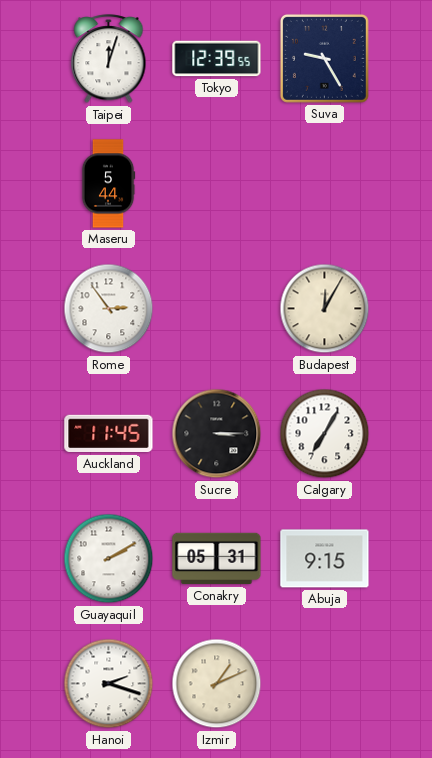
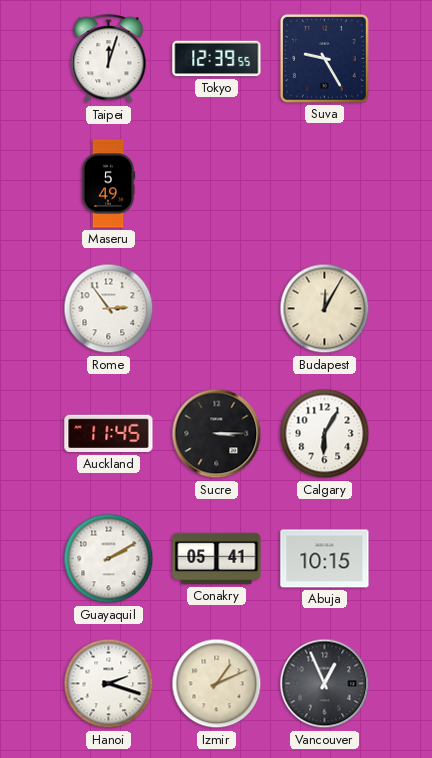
Maseru: 5:44 -> 5:49 (108, 184)
Calgary: 7:05 -> 6:05 (325, 434)
Conakry: 05:31 -> 05:41 (217, 559)
Abuja: 9:15 -> 10:15 (325, 559)
Vancouver: none -> 12:56 (325, 684)
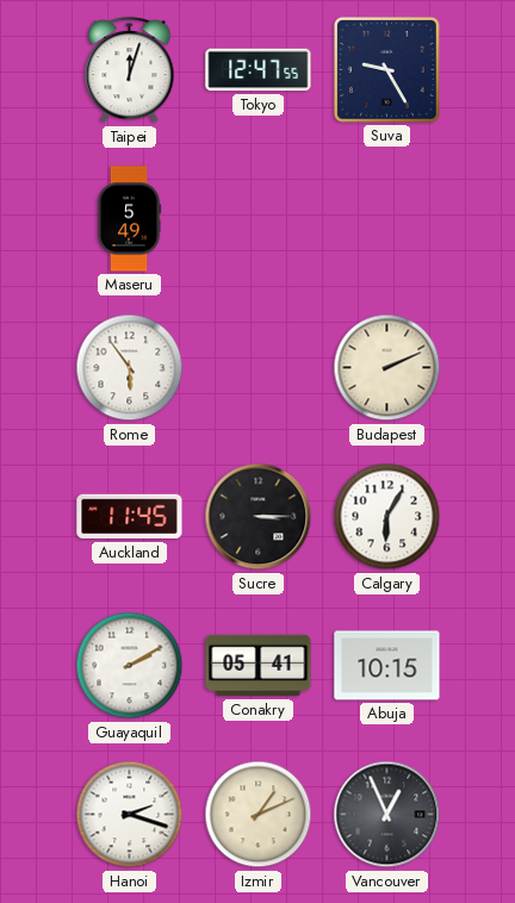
Tokyo: 12:39 -> 12:47 (259, 70)
Rome: 2:54 -> 5:54 (130, 368)
Budapest: 12:05 -> 2:11 (387, 368)
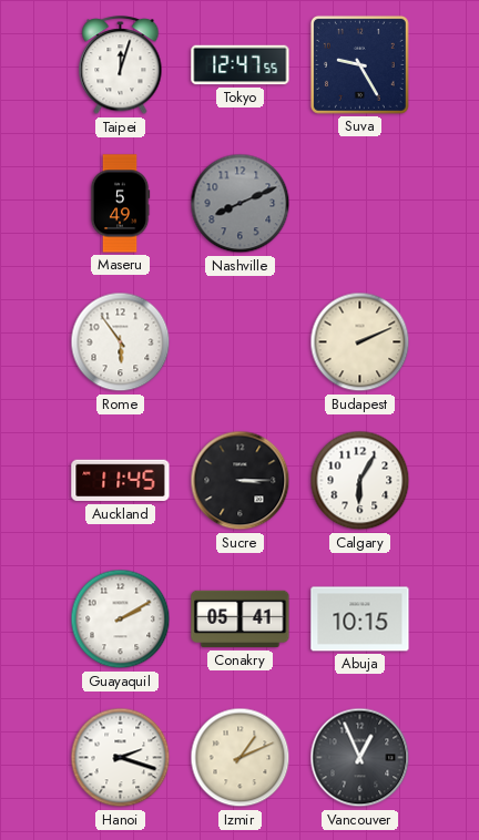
Nashville: none -> 8:11 (241, 204)
